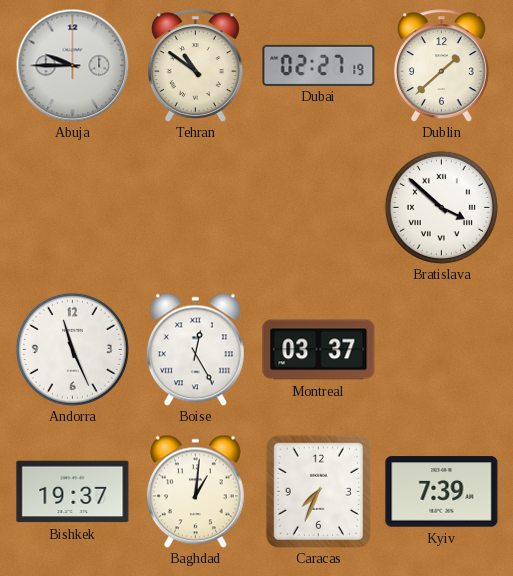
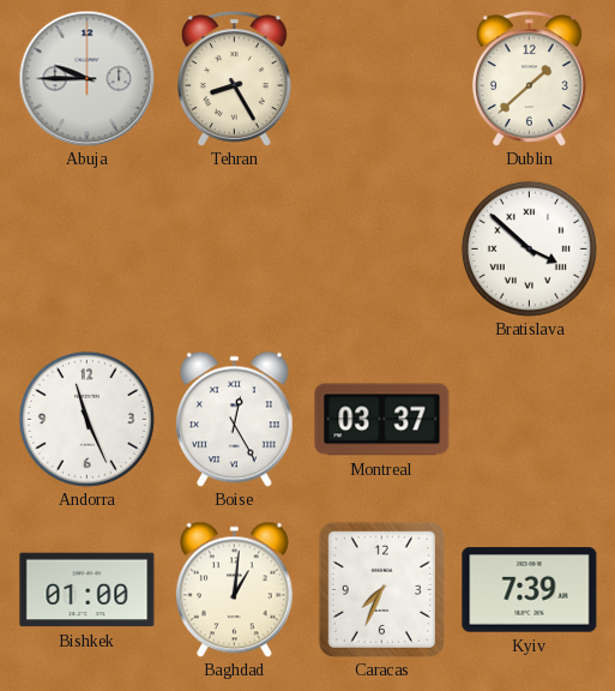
Tehran: 10:51 -> 8:25 (234, 79)
Dubai: 02:27 -> none (319, 65)
Bishkek: 19:37 -> 01:00 (88, 590)
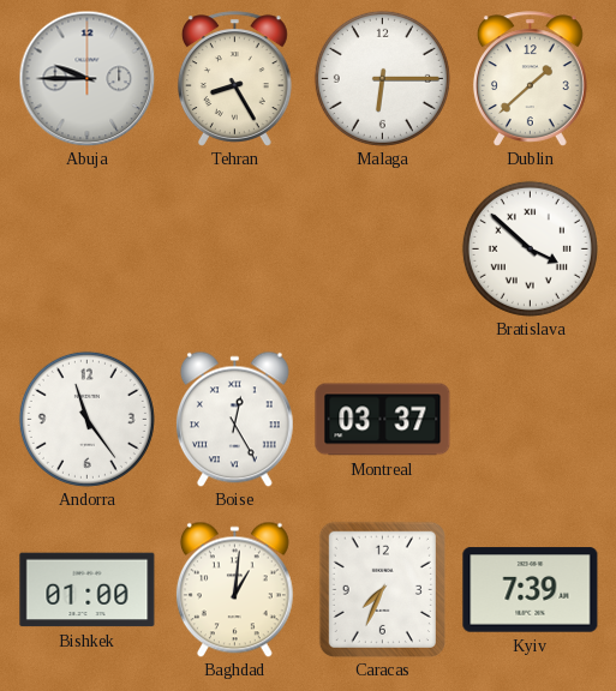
Malaga: none -> 6:15 (382, 78)
Andorra: 11:26 -> 11:24 (86, 419)
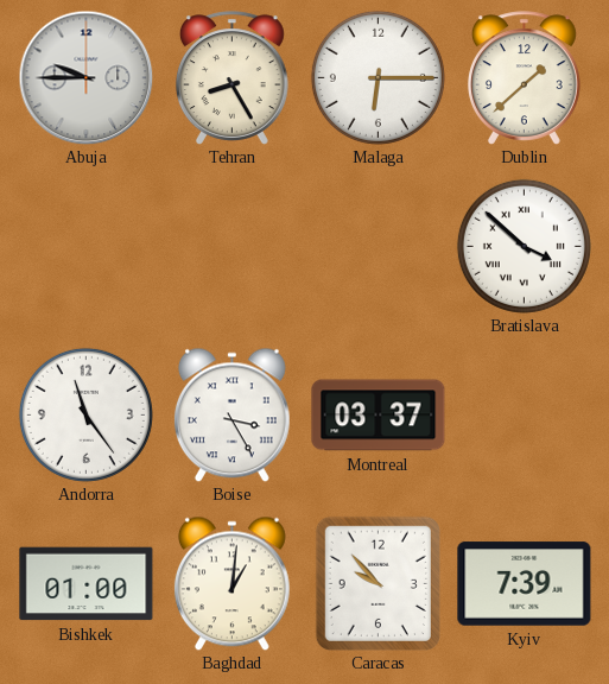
Boise: 12:25 -> 3:25 (231, 414)
Caracas: 7:34 -> 9:53 (378, 583)
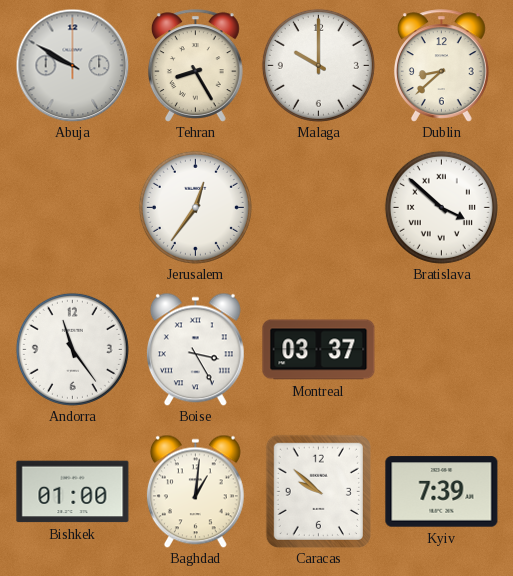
Abuja: 9:45 -> 9:50 (72, 65)
Malaga: 6:15 -> 10:00 (318, 65)
Dublin: 1:38 -> 8:38 (441, 66)
Jerusalem: none -> 12:36 (195, 207)
Caracas: 9:53 -> 9:52 (318, 491)
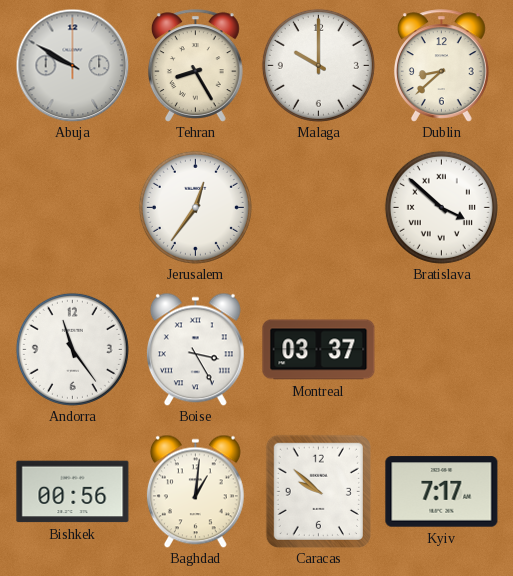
Bishkek: 01:00 -> 00:56 (73, 492)
Kyiv: 7:39 -> 7:17 (442, 492)
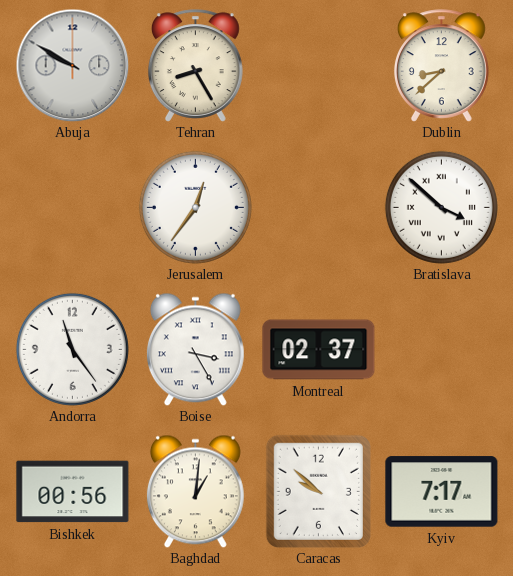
Malaga: 10:00 -> none (318, 65)
Montreal: 03:37 -> 02:37 (319, 350)
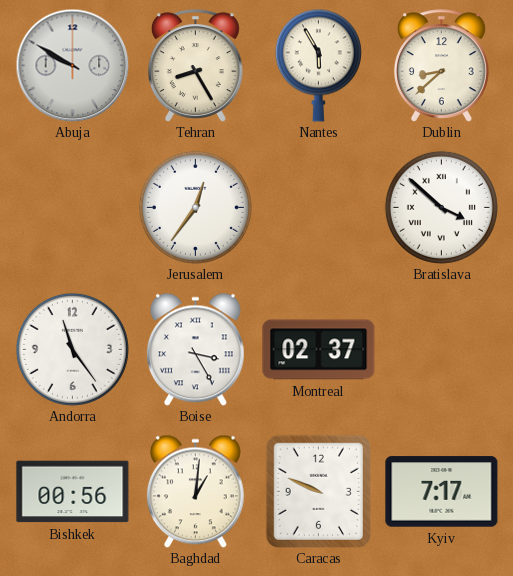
Nantes: none -> 5:55 (318, 65)
Caracas: 9:52 -> 9:49 (318, 491)
